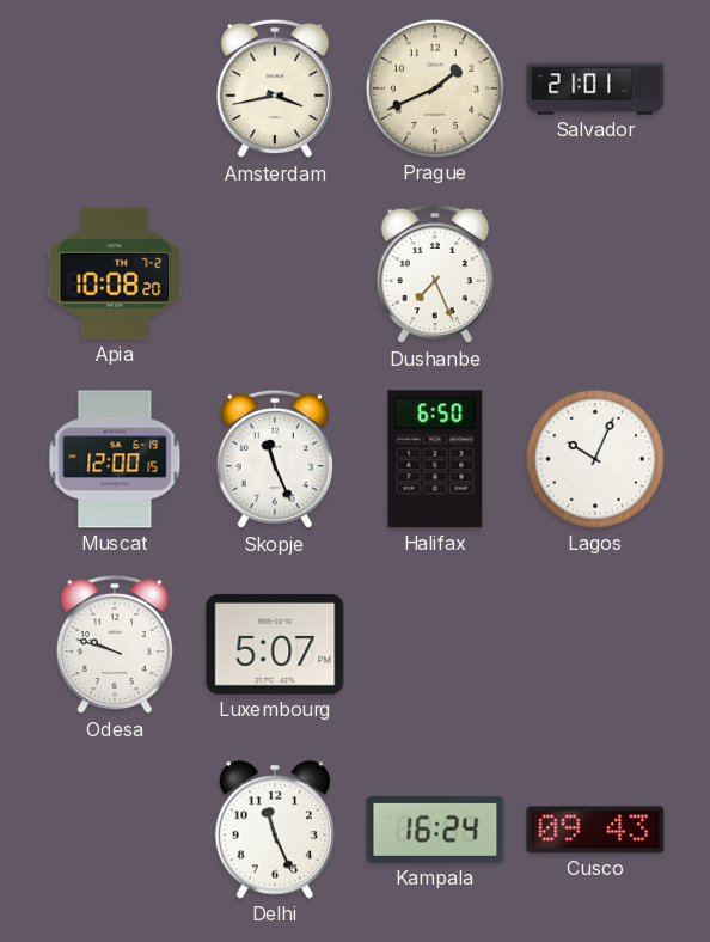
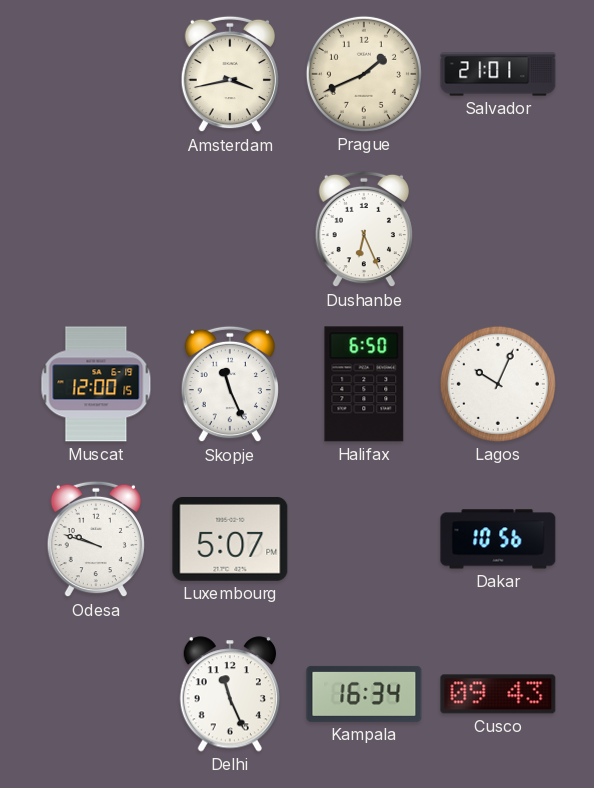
Apia: 10:08 -> none (115, 274)
Dushanbe: 7:26 -> 6:26 (364, 229)
Dakar: none -> 10:56 (498, 539)
Kampala: 16:24 -> 16:34 (364, 694)
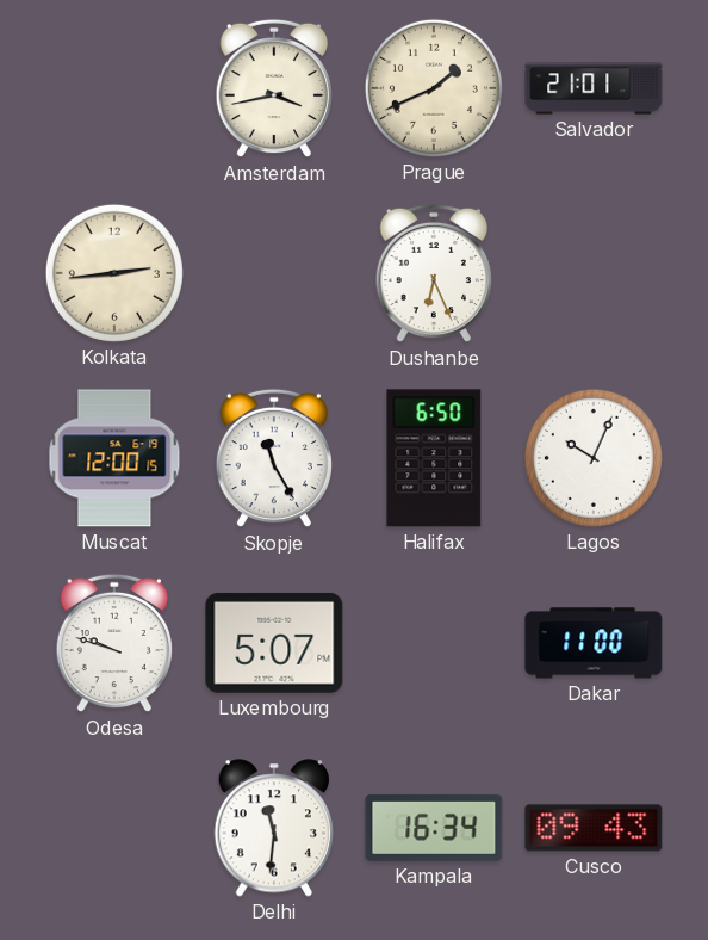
Kolkata: none -> 2:44 (114, 273)
Skopje: 11:26 -> 11:25 (274, 458)
Dakar: 10:56 -> 11:00 (594, 643)
Delhi: 11:26 -> 11:31 (273, 828)
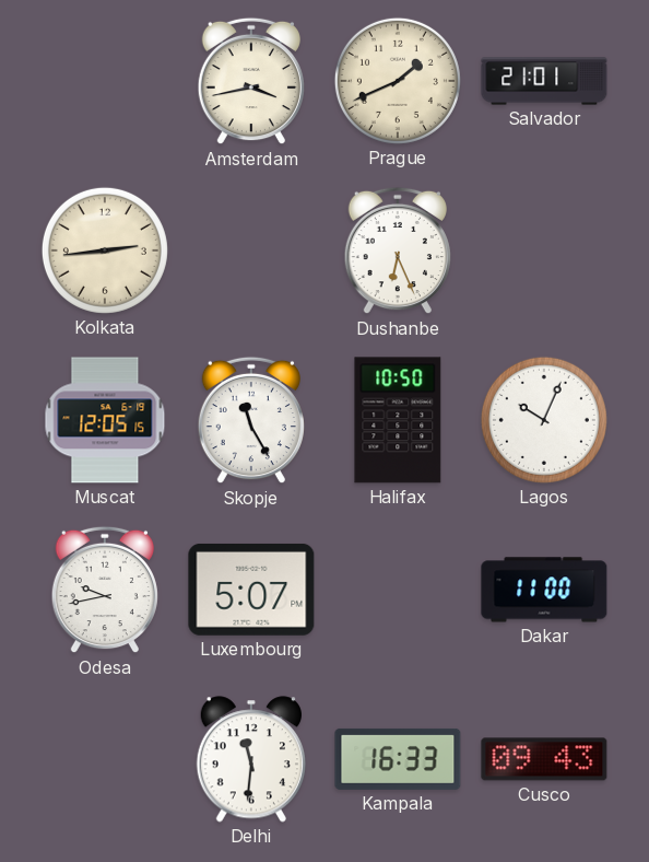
Muscat: 12:00 -> 12:05 (105, 420)
Halifax: 6:50 -> 10:50 (398, 420)
Odesa: 9:48 -> 9:43 (105, 590)
Kampala: 16:34 -> 16:33 (398, 759)
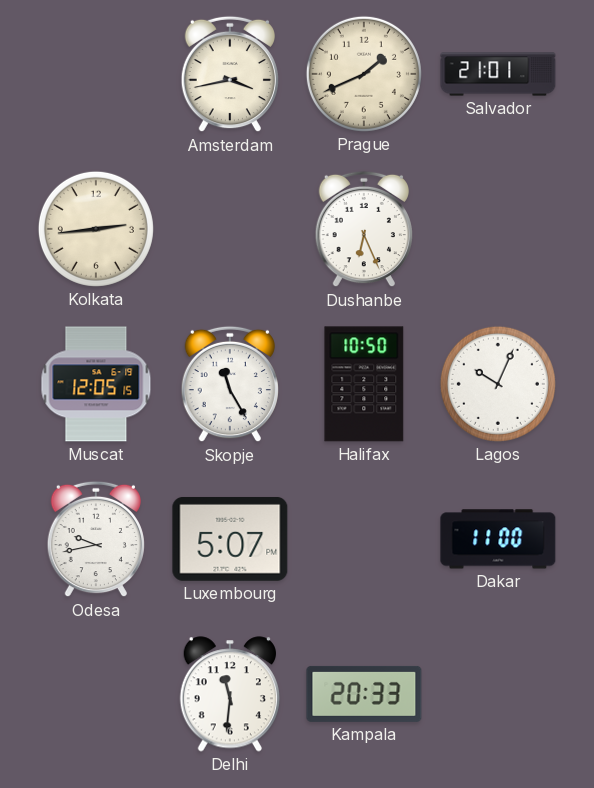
Kampala: 16:33 -> 20:33 (364, 694)
Cusco: 09:43 -> none (544, 759)
